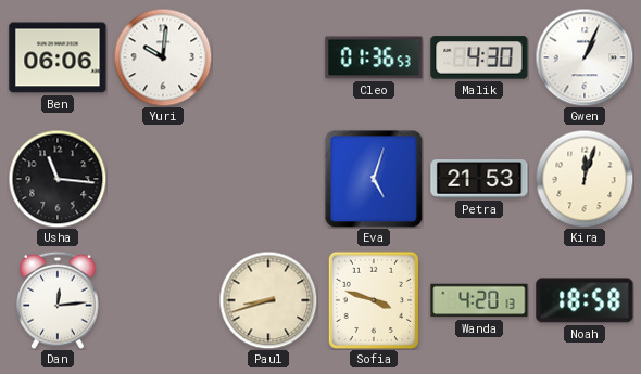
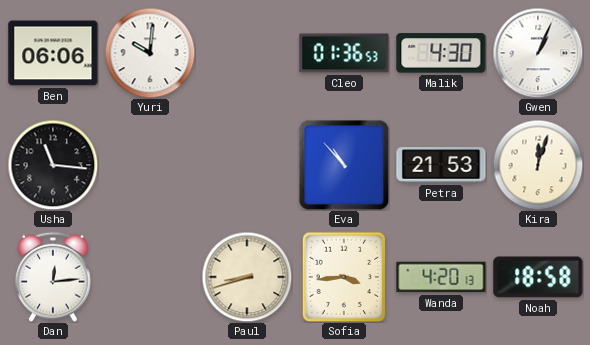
Eva: 5:03 -> 10:53 (344, 165)
Sofia: 3:48 -> 3:44 (344, 277)
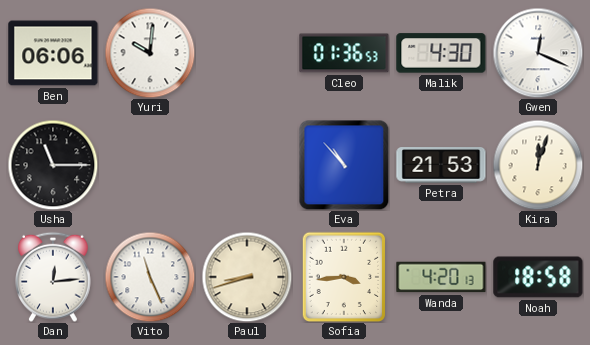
Gwen: 1:04 -> 12:19 (538, 53)
Usha: 11:16 -> 11:15 (53, 165)
Vito: none -> 11:26 (150, 277)
